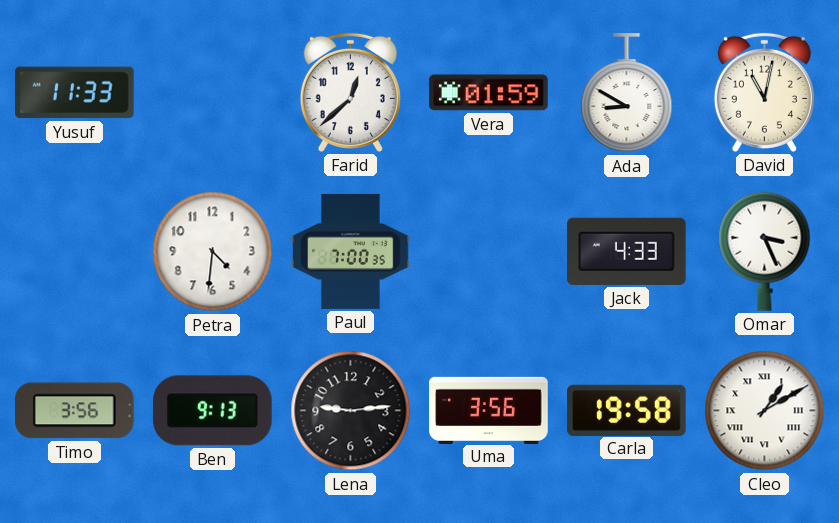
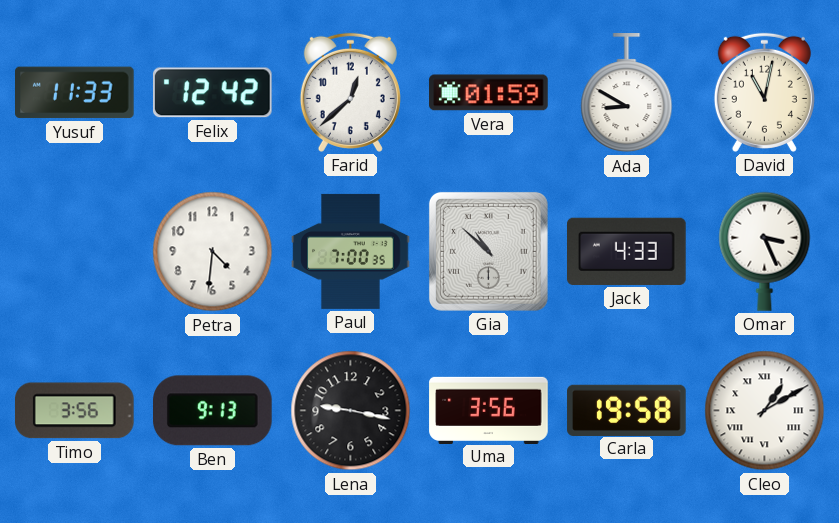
Felix: none -> 12:42 (212, 93)
Gia: none -> 10:52 (488, 251)
Lena: 9:14 -> 9:17 (351, 411)
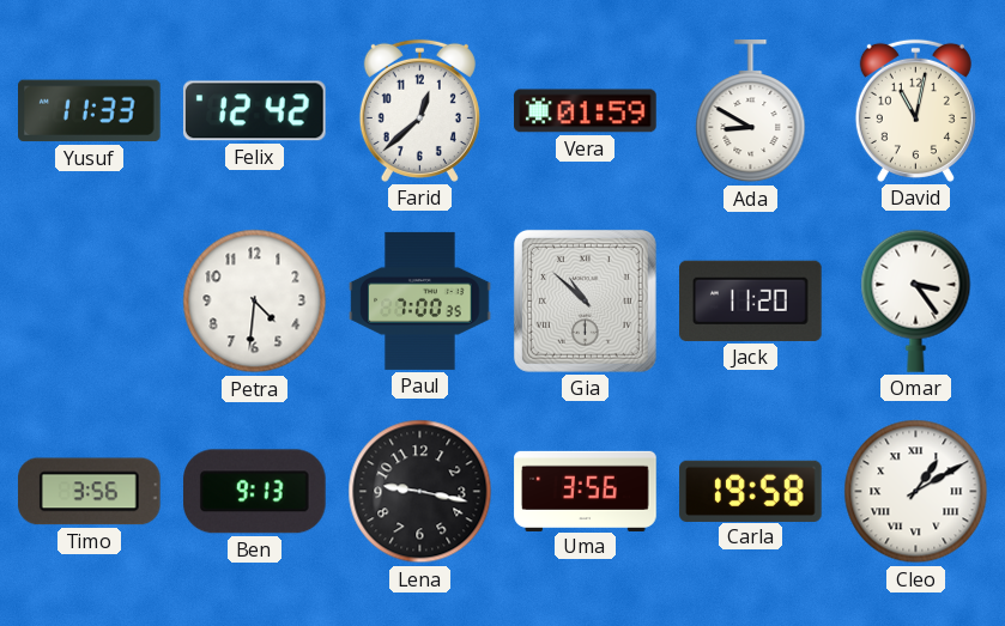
Jack: 4:33 -> 11:20 (751, 300)
Omar: 3:26 -> 3:24 (916, 300)
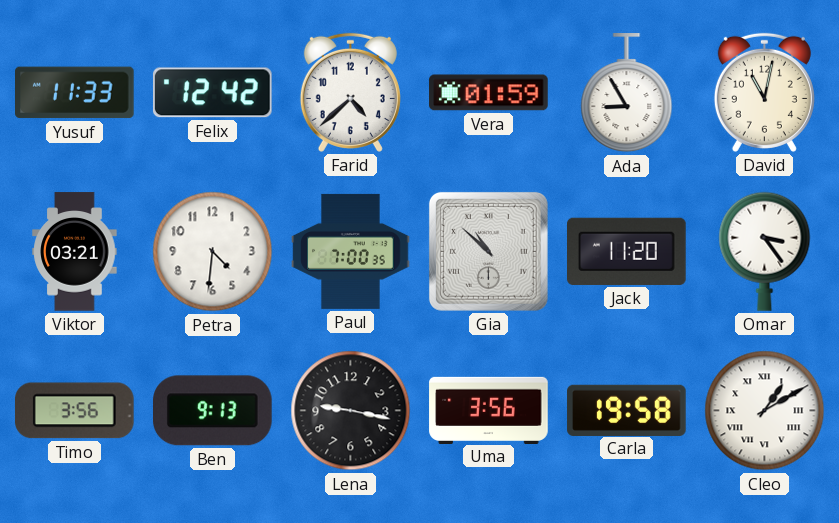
Farid: 12:38 -> 4:38 (350, 92)
Ada: 8:50 -> 8:55 (627, 93)
Viktor: none -> 03:21 (75, 252)
